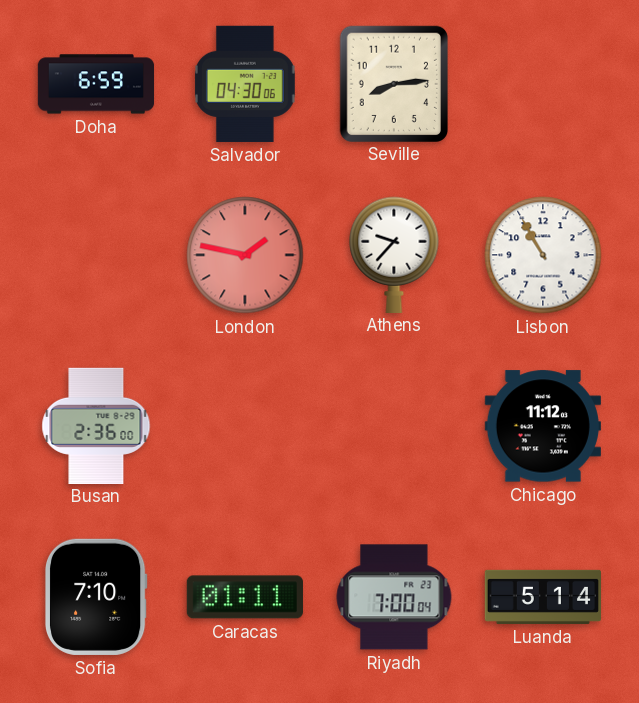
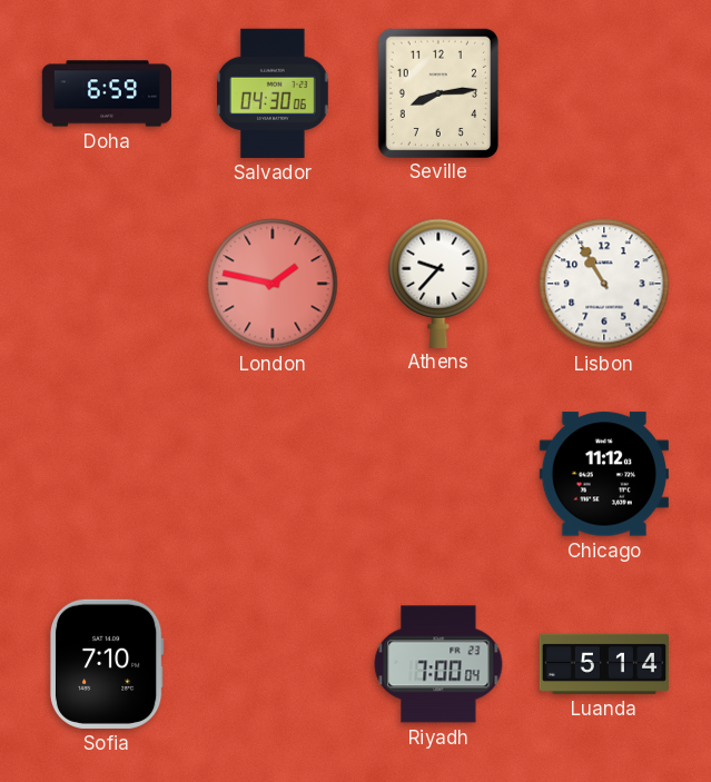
Busan: 2:36 -> none (96, 425)
Caracas: 01:11 -> none (245, 597)
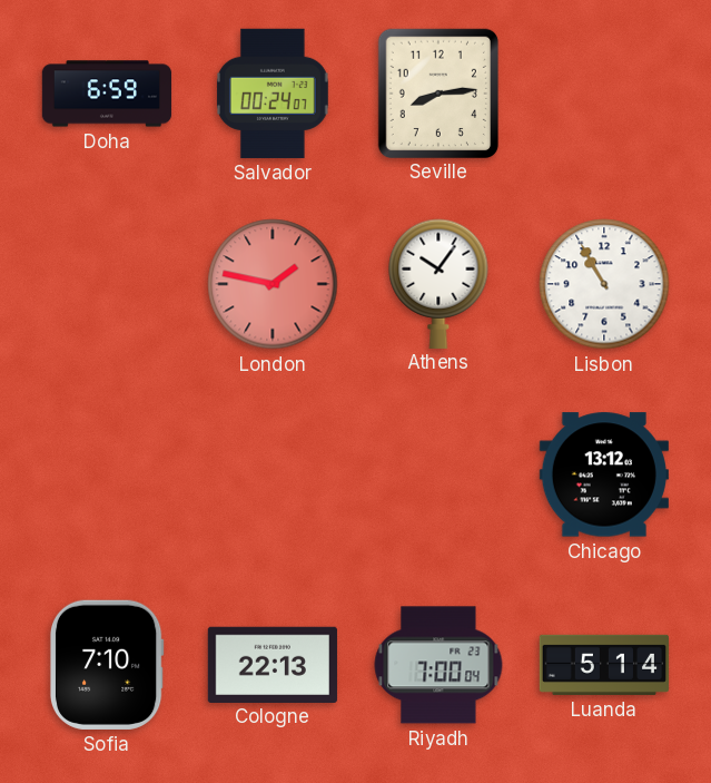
Salvador: 04:30 -> 00:24 (273, 94)
Athens: 9:37 -> 10:06 (438, 283)
Chicago: 11:12 -> 13:12 (604, 474)
Cologne: none -> 22:13 (273, 664)
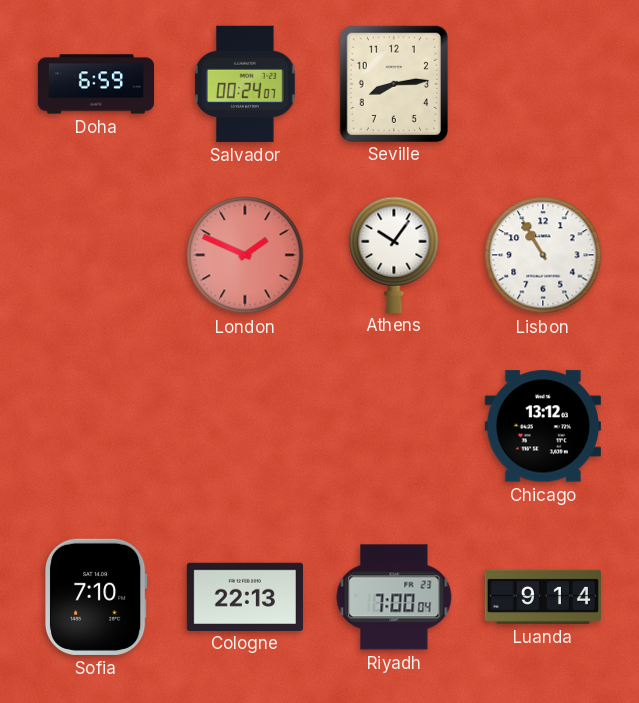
London: 1:47 -> 1:49 (245, 255)
Luanda: 5:14 -> 9:14 (542, 597)
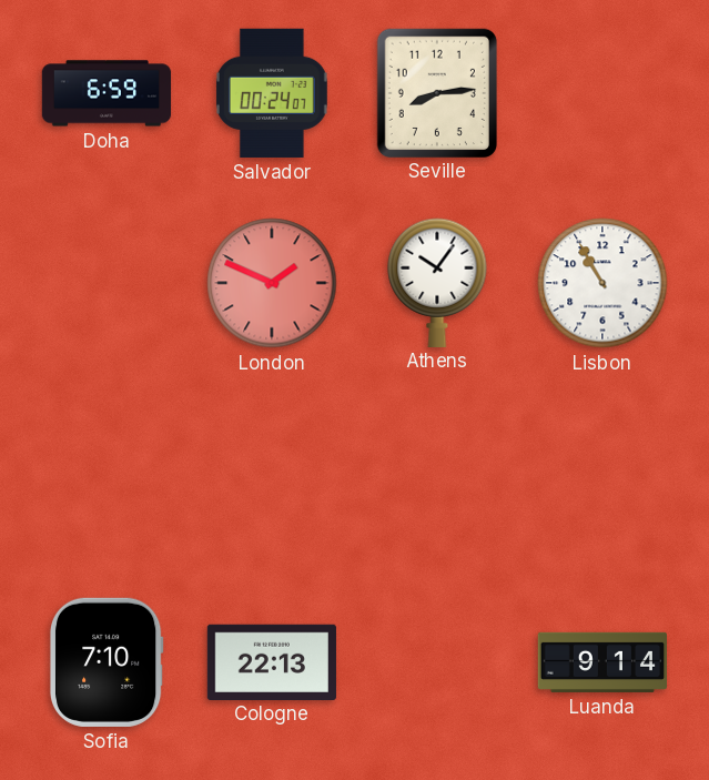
Chicago: 13:12 -> none (543, 426)
Riyadh: 7:00 -> none (394, 597)
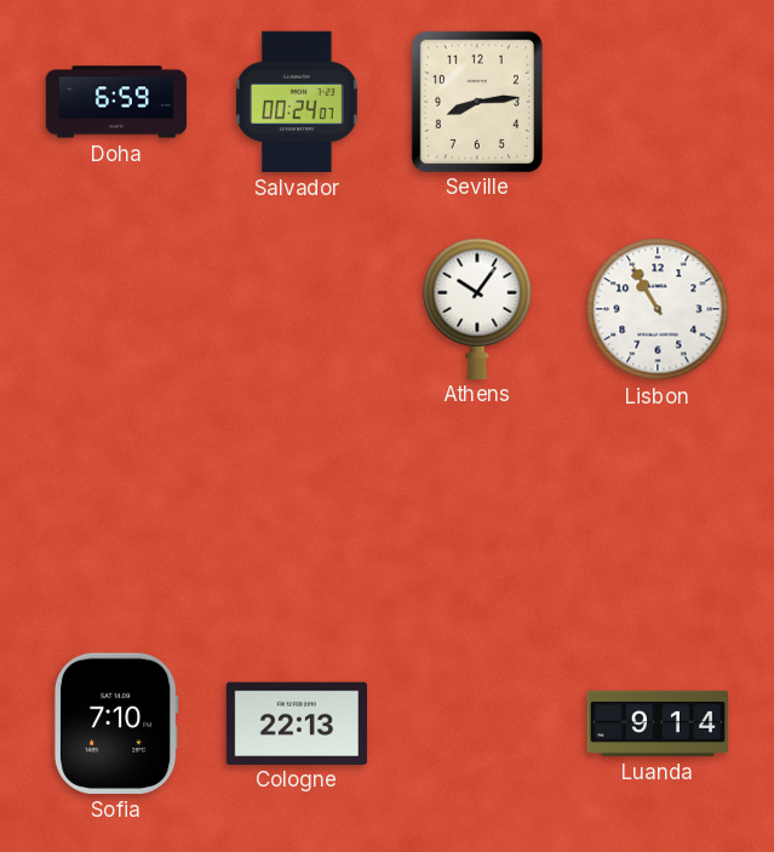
London: 1:49 -> none (272, 283)
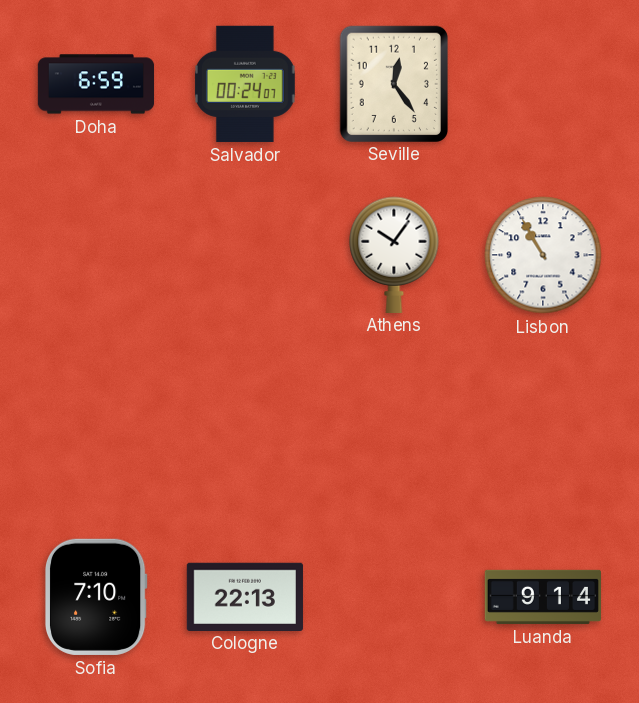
Seville: 8:14 -> 12:24 (393, 83)
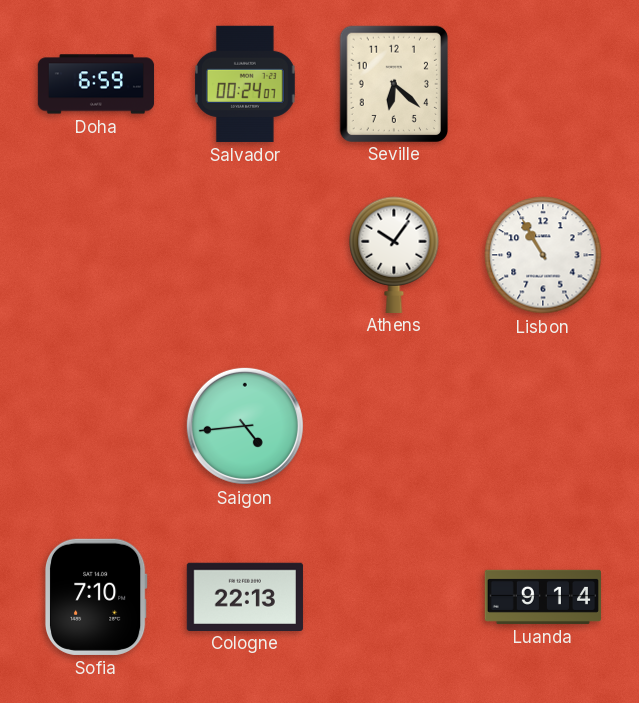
Seville: 12:24 -> 6:22 (393, 83)
Saigon: none -> 4:44 (245, 426)
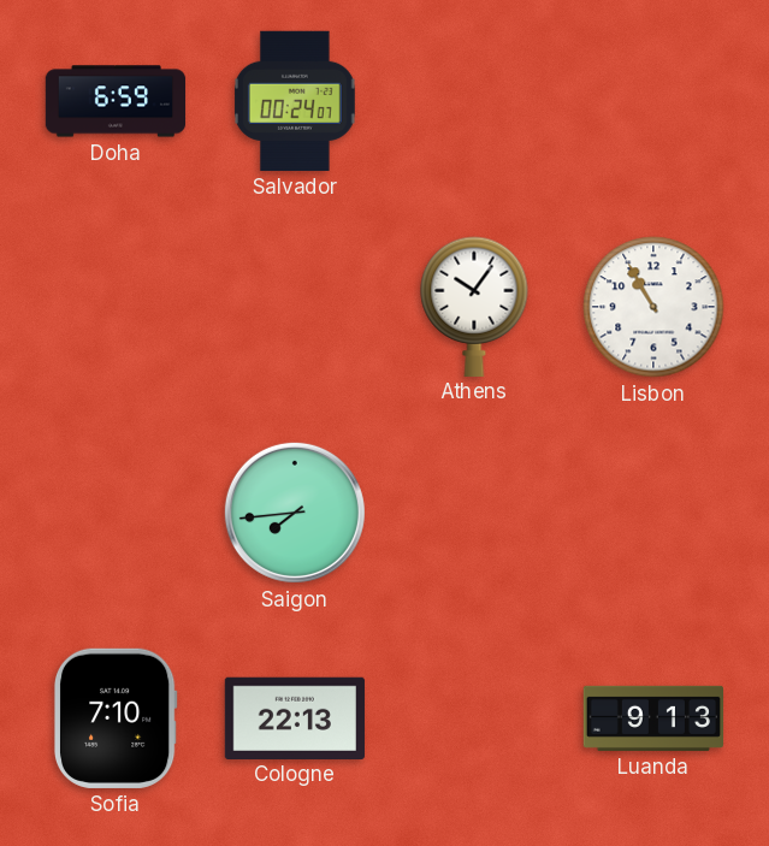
Seville: 6:22 -> none (393, 83)
Saigon: 4:44 -> 7:44 (295, 513)
Luanda: 9:14 -> 9:13 (652, 718)
